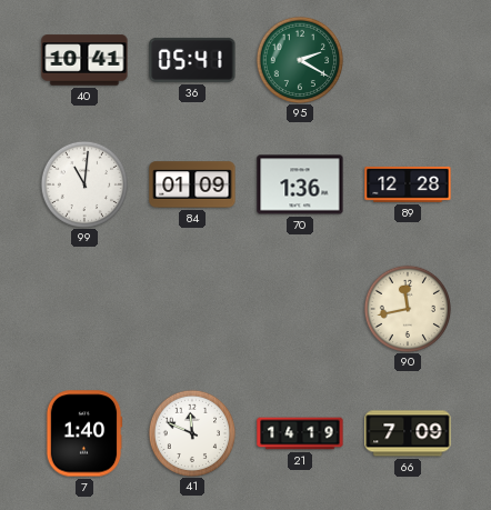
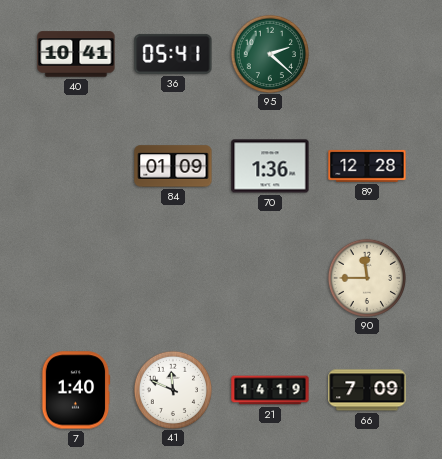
95: 2:20 -> 2:22 (269, 53)
99: 11:01 -> none (83, 183)
90: 11:43 -> 11:45 (366, 277)
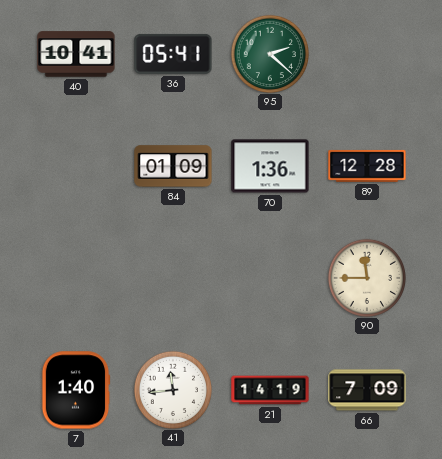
41: 11:49 -> 11:44 (172, 389)
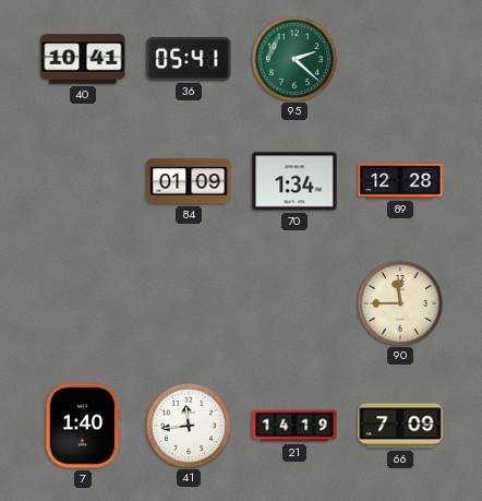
70: 1:36 -> 1:34 (294, 181)
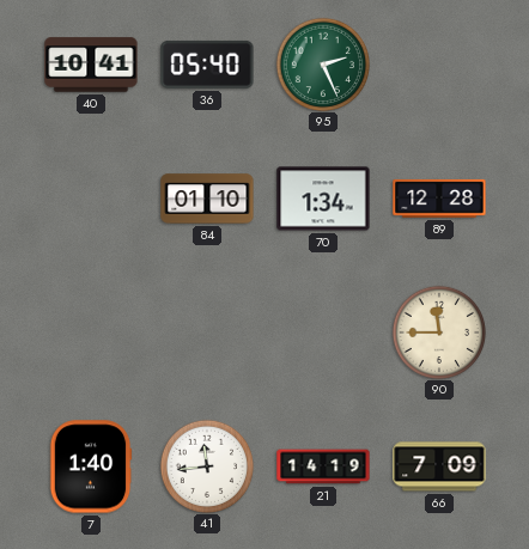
36: 05:41 -> 05:40 (207, 65)
95: 2:22 -> 2:26 (322, 63)
84: 01:09 -> 01:10 (207, 199)
